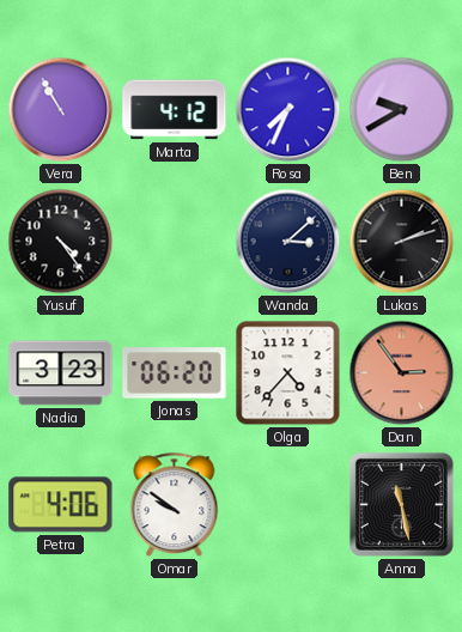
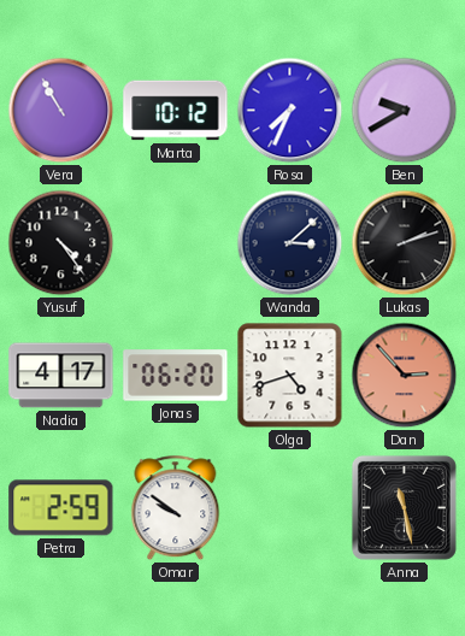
Marta: 4:12 -> 10:12 (176, 111)
Nadia: 3:23 -> 4:17 (61, 376)
Olga: 4:37 -> 4:42 (290, 376)
Dan: 2:54 -> 2:53 (405, 376)
Petra: 4:06 -> 2:59 (61, 508)
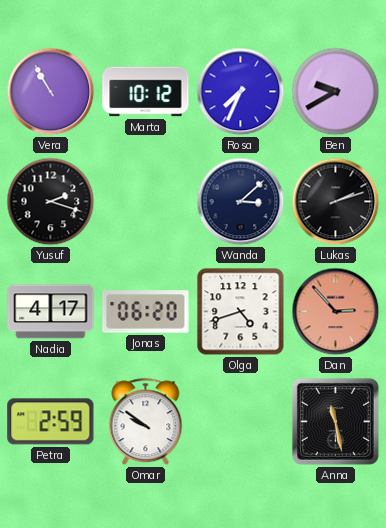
Yusuf: 4:24 -> 2:18 (51, 202)
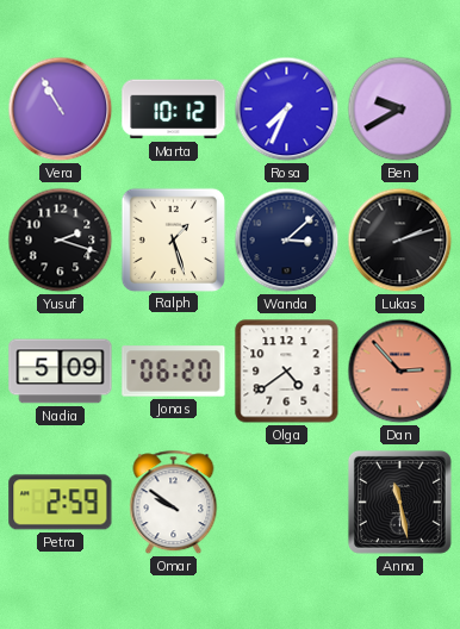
Ralph: none -> 1:27 (173, 239)
Nadia: 4:17 -> 5:09 (61, 372)
Olga: 4:42 -> 4:39 (287, 372)
